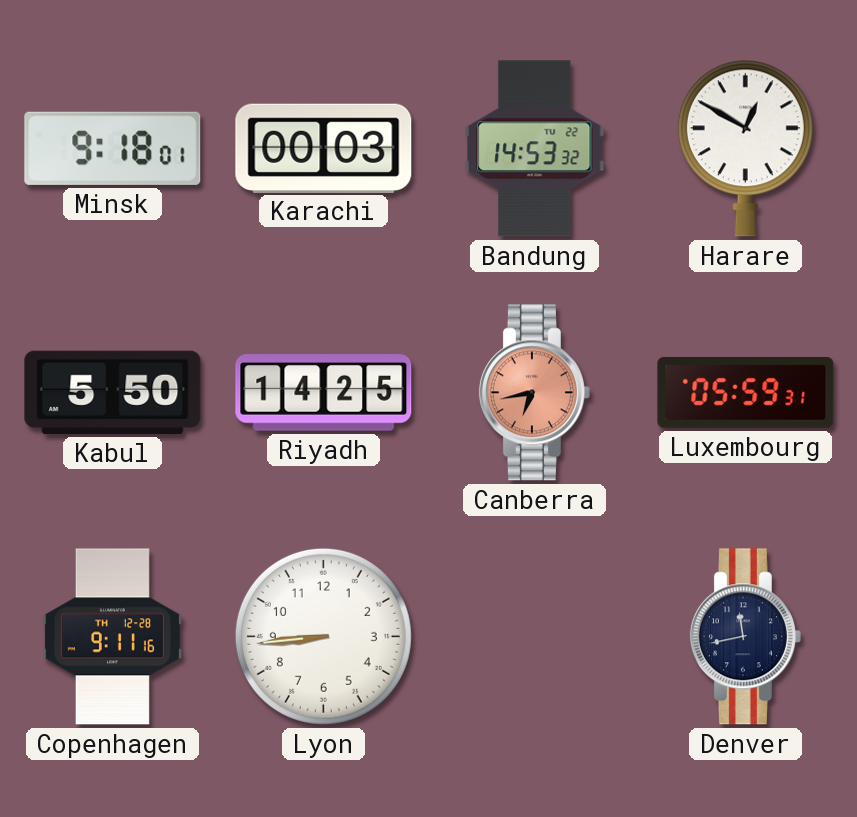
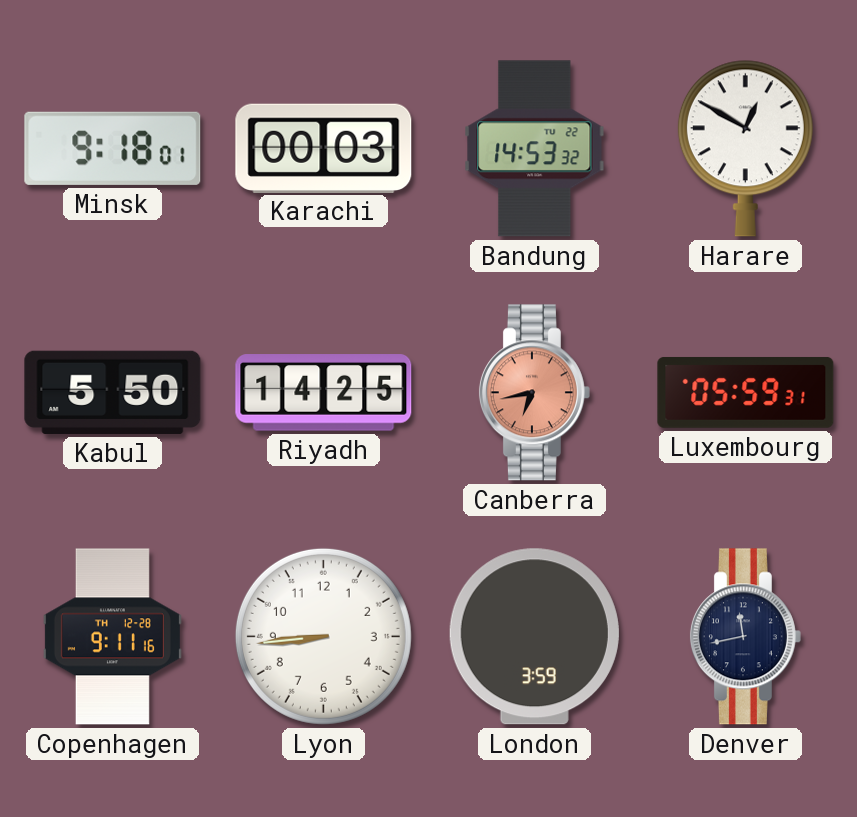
London: none -> 3:59 (534, 637)
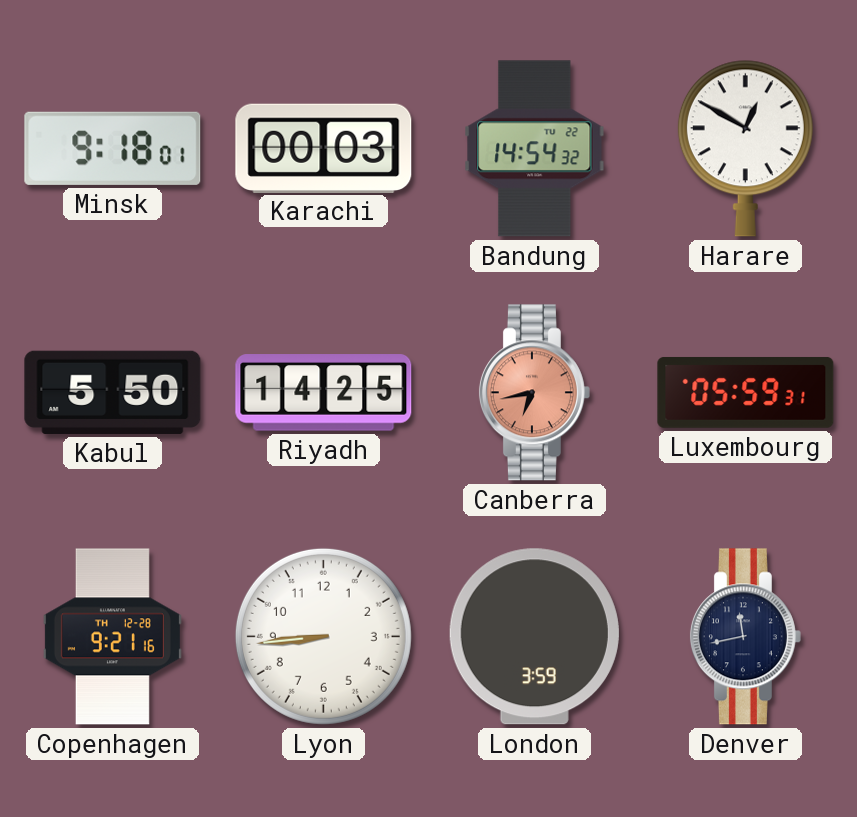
Bandung: 14:53 -> 14:54 (535, 149)
Copenhagen: 9:11 -> 9:21 (112, 637)
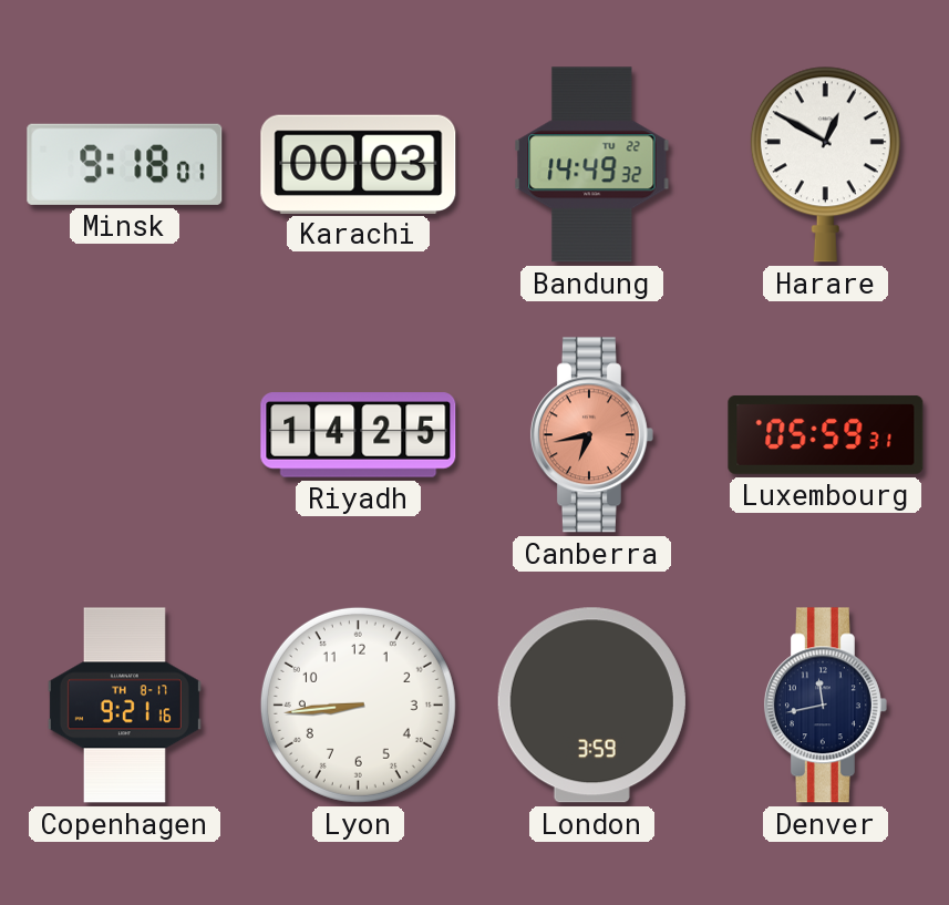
Bandung: 14:54 -> 14:49 (592, 165)
Kabul: 5:50 -> none (113, 392)
Copenhagen date: TH 12-28 -> TH 8-17 (124, 706)
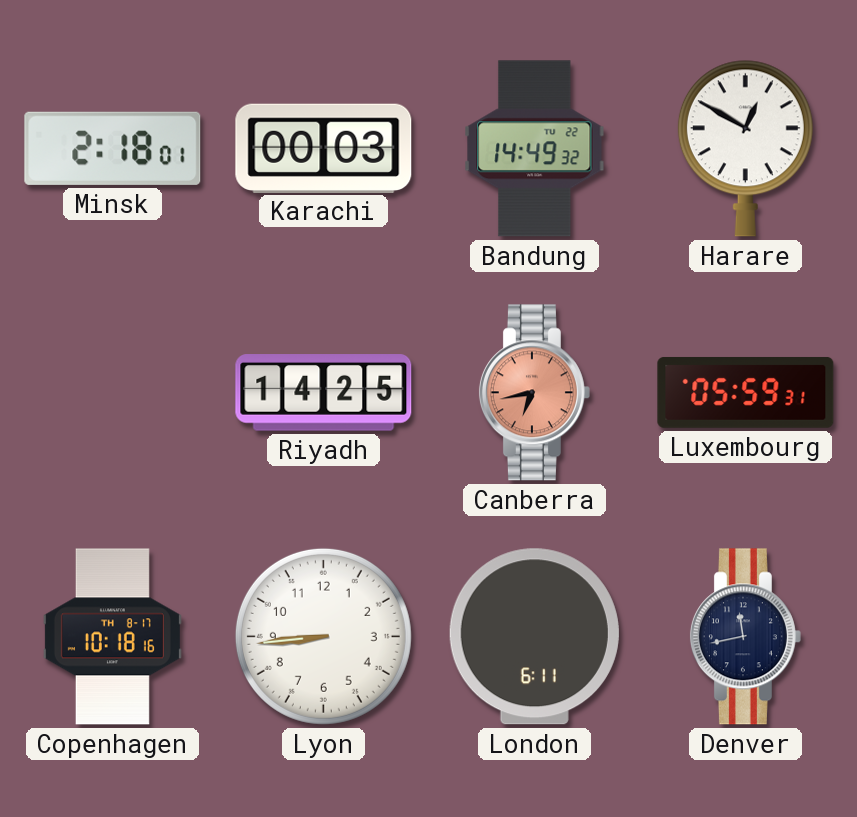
Minsk: 9:18 -> 2:18 (113, 148)
Copenhagen: 9:21 -> 10:18 (112, 637)
London: 3:59 -> 6:11 (534, 637)
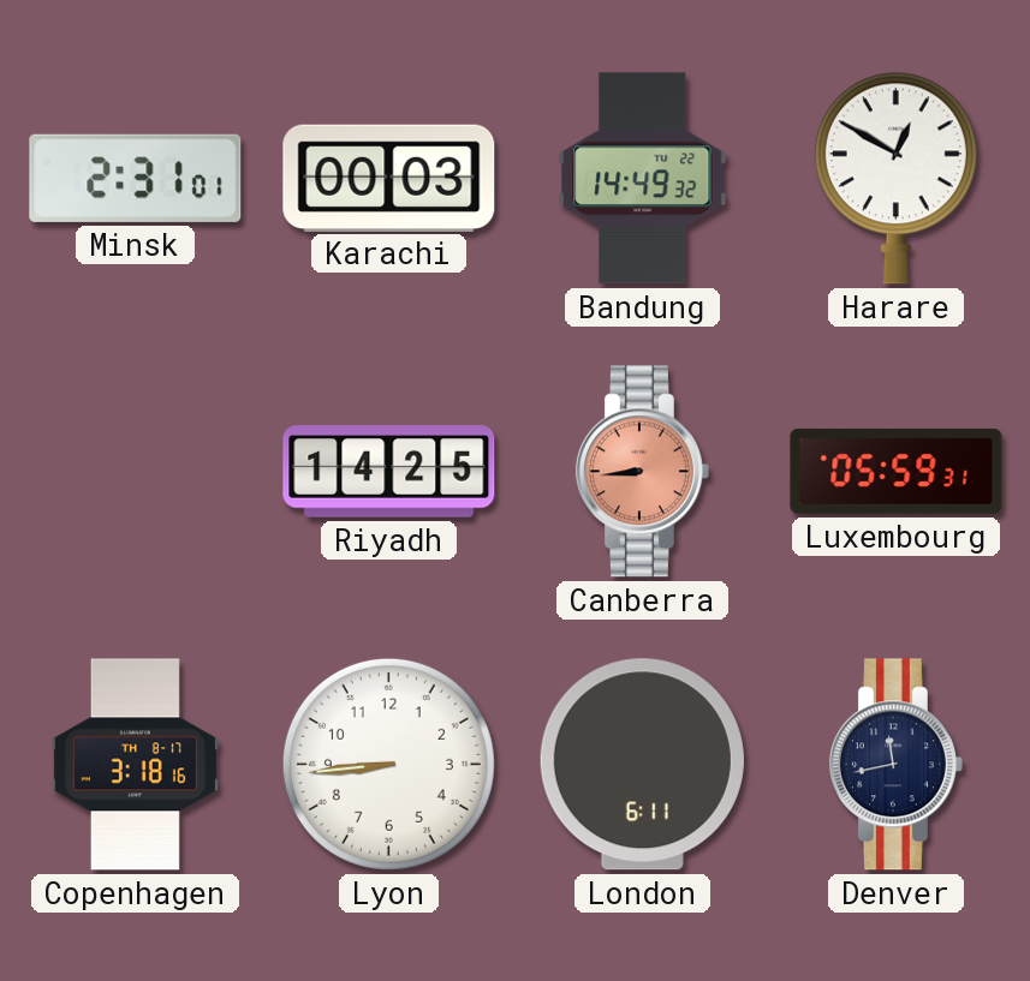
Minsk: 2:18 -> 2:31 (136, 178)
Canberra: 6:43 -> 8:44 (642, 472)
Copenhagen: 10:18 -> 3:18 (135, 765)
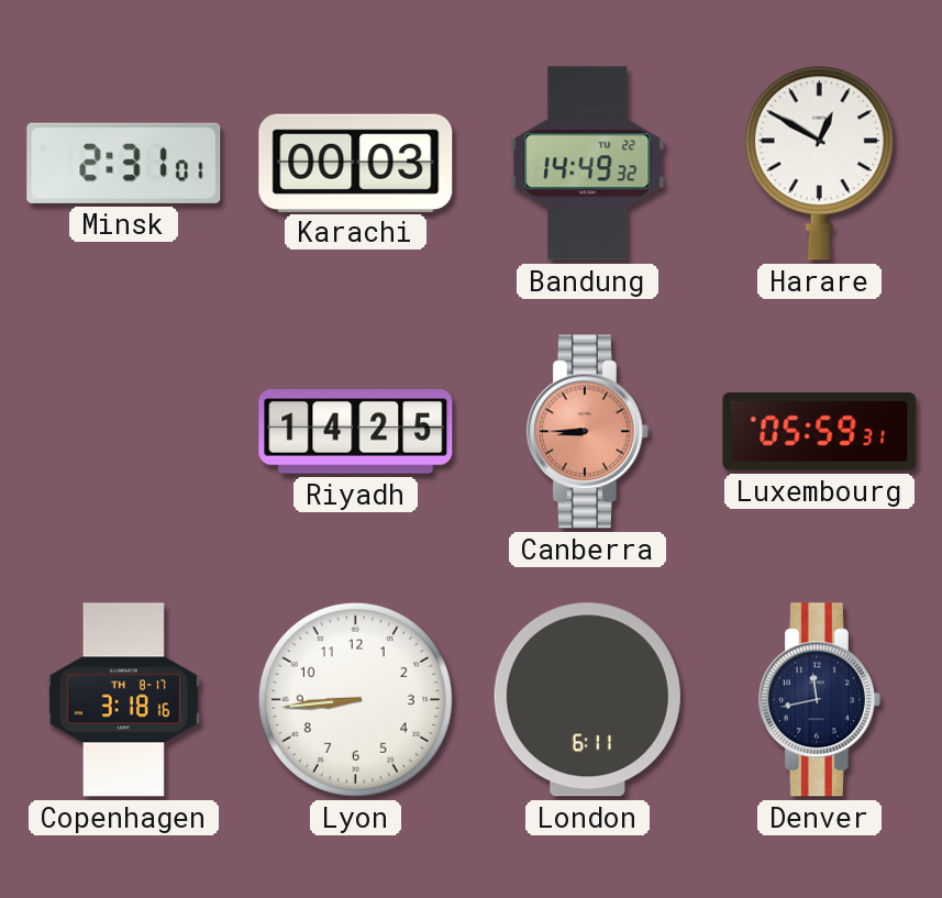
Canberra: 8:44 -> 8:45 (587, 432)
